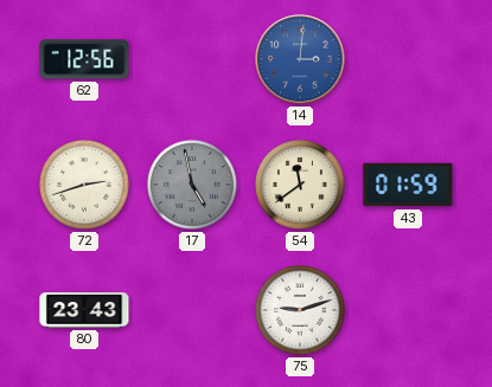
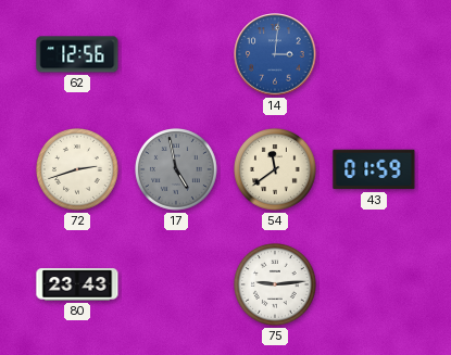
75: 9:12 -> 9:14 (276, 286)
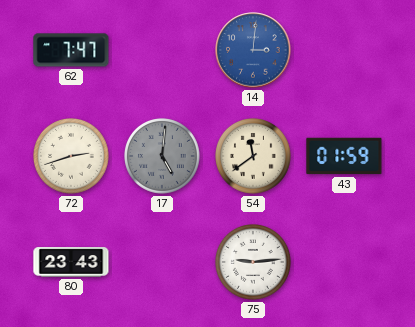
62: 12:56 -> 7:47 (71, 50)
17: 4:58 -> 5:01 (163, 157)
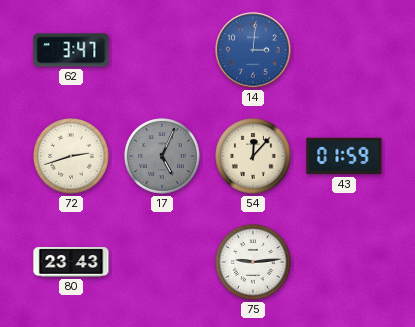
62: 7:47 -> 3:47 (71, 50)
17: 5:01 -> 5:04 (163, 157)
54: 11:39 -> 12:07 (254, 157)
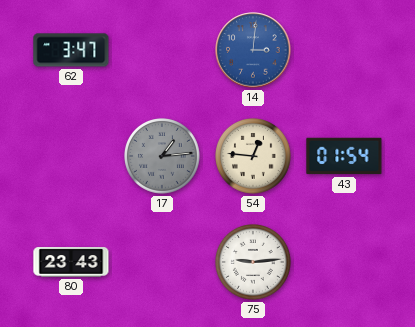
72: 2:42 -> none (72, 157)
17: 5:04 -> 1:14 (163, 157)
54: 12:07 -> 12:46 (254, 157)
43: 01:59 -> 01:54 (344, 156)
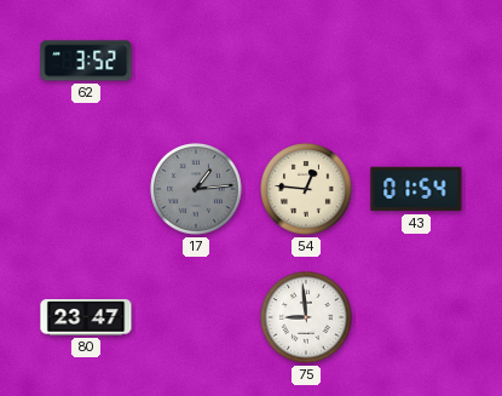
62: 3:47 -> 3:52 (86, 61)
14: 3:01 -> none (253, 50)
80: 23:43 -> 23:47 (86, 317)
75: 9:14 -> 8:59 (307, 318)
